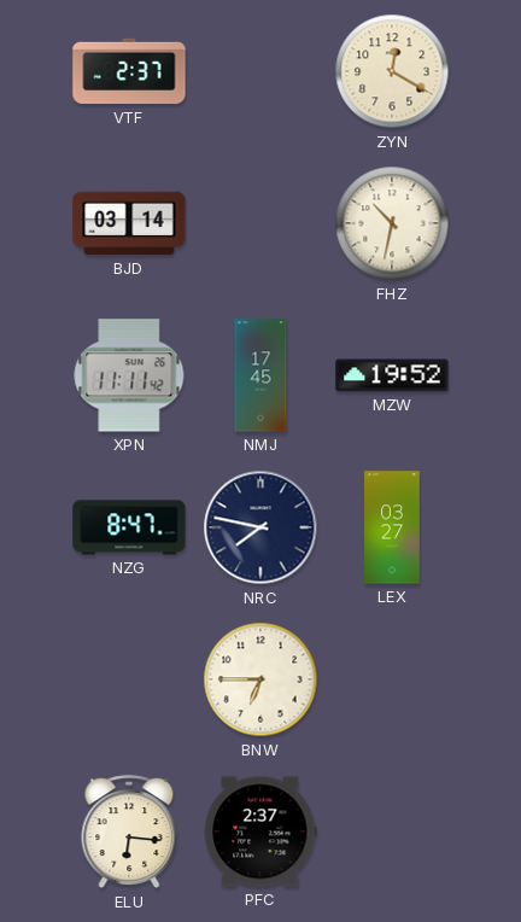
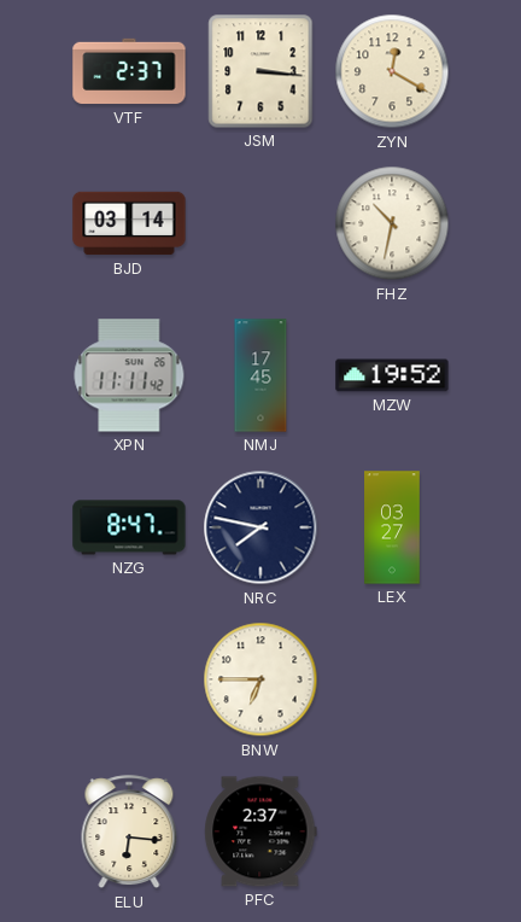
JSM: none -> 3:16 (260, 71)
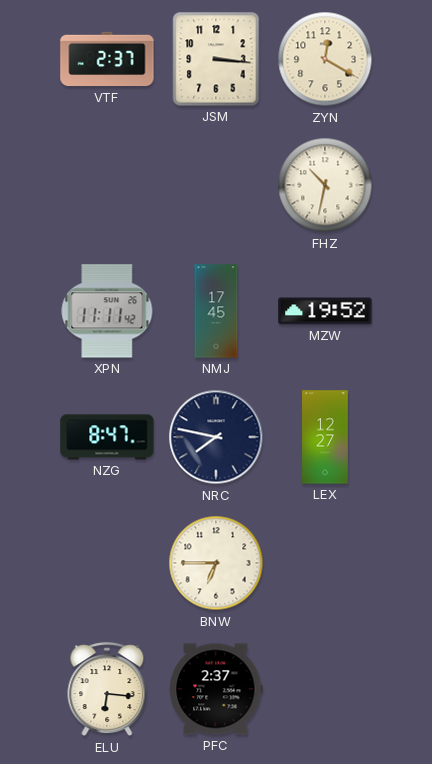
BJD: 03:14 -> none (129, 223)
LEX: 03:27 -> 12:27 (325, 437)
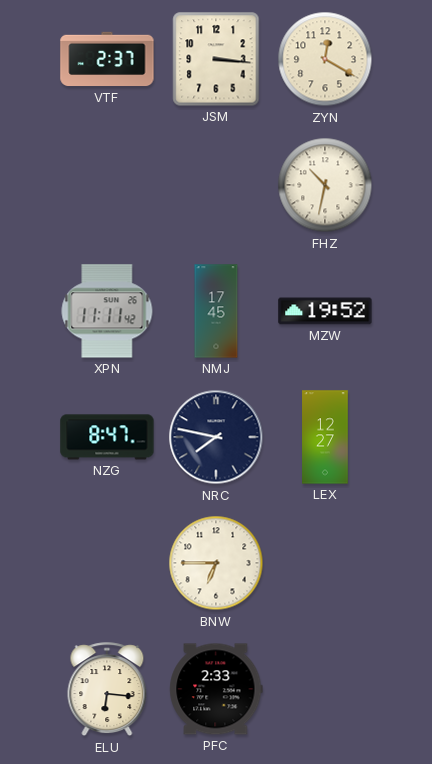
PFC: 2:37 -> 2:33 (216, 689)
